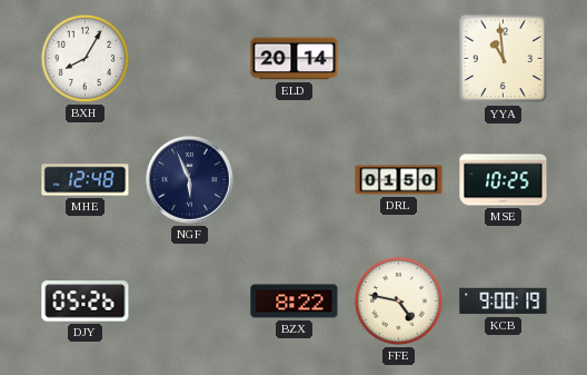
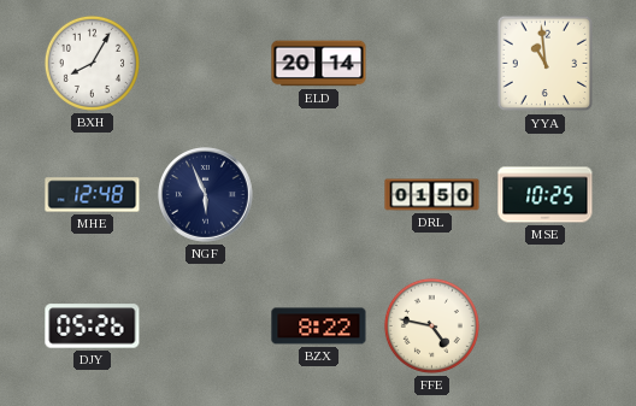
KCB: 9:00 -> none (504, 302)
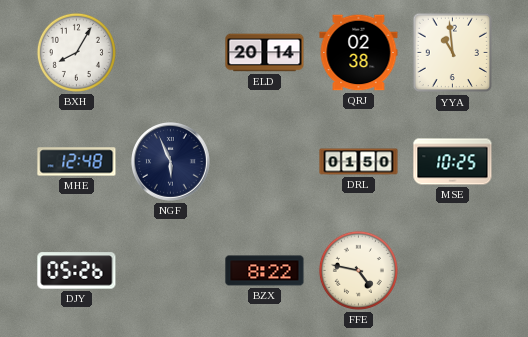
QRJ: none -> 02:38 (359, 53)
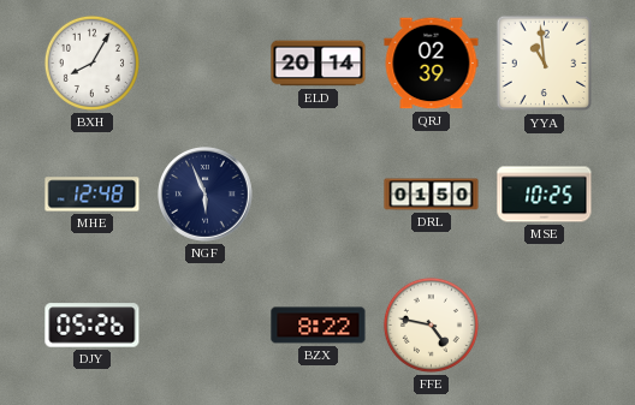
QRJ: 02:38 -> 02:39 (432, 64)
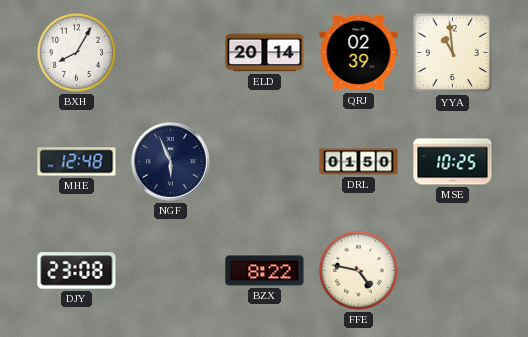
DJY: 05:26 -> 23:08 (77, 271)
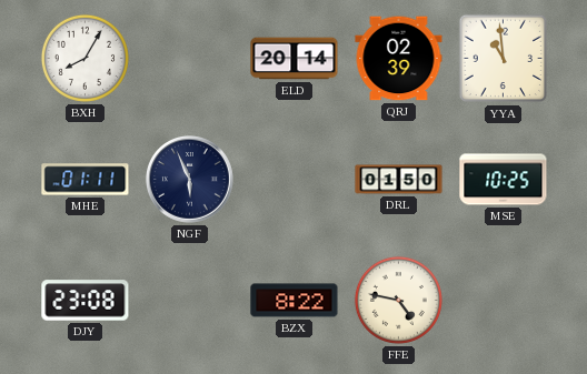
MHE: 12:48 -> 01:11 (86, 180)
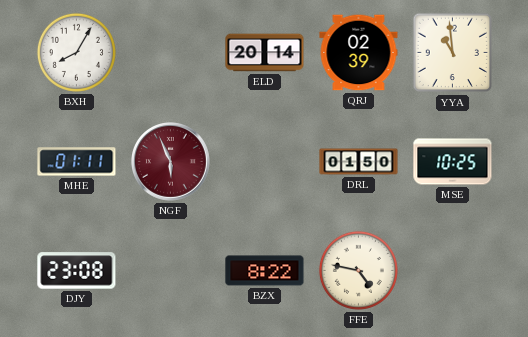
NGF dial: navy -> burgundy (171, 162)
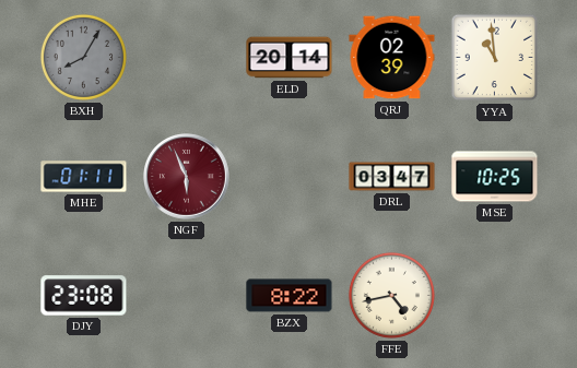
BXH dial: white -> grey (83, 57)
DRL: 01:50 -> 03:47 (392, 177)
FFE: 4:47 -> 4:43 (391, 295)
